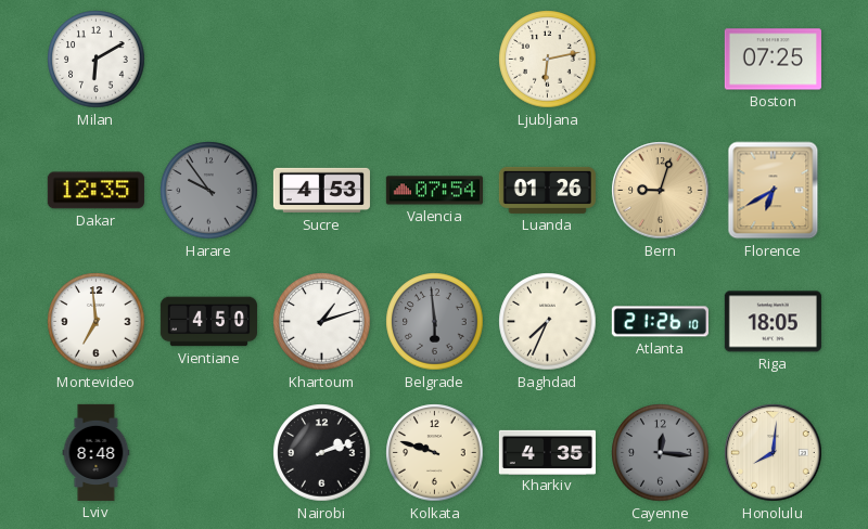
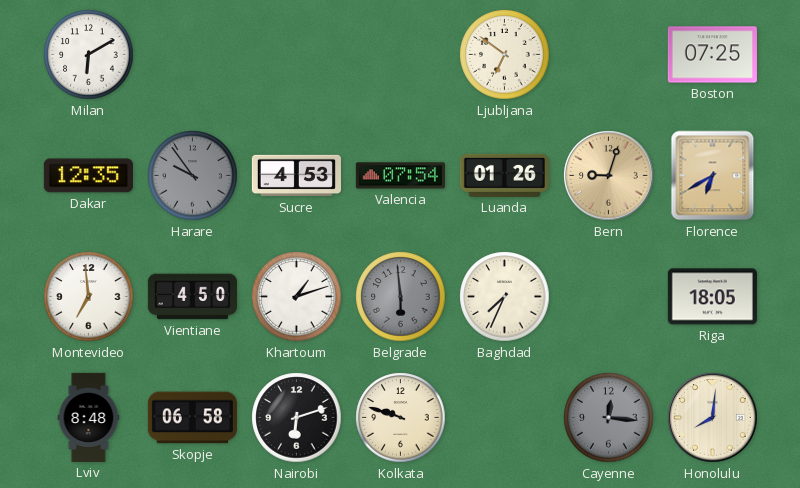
Ljubljana: 6:13 -> 6:51 (505, 55)
Atlanta: 21:26 -> none (660, 322)
Skopje: none -> 06:58 (192, 418)
Nairobi: 2:12 -> 6:12 (297, 418)
Kharkiv: 4:35 -> none (547, 452)
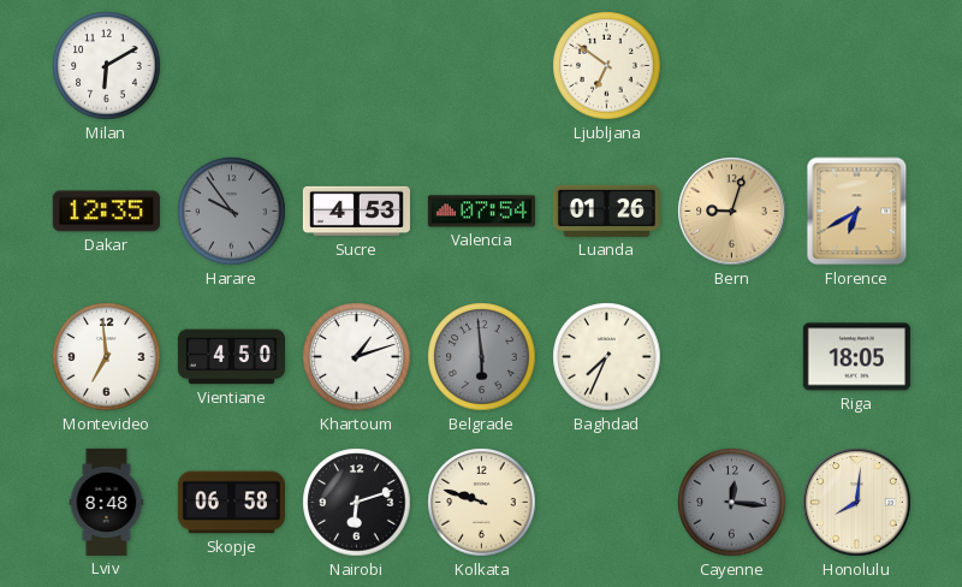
Boston: 07:25 -> none (712, 55)
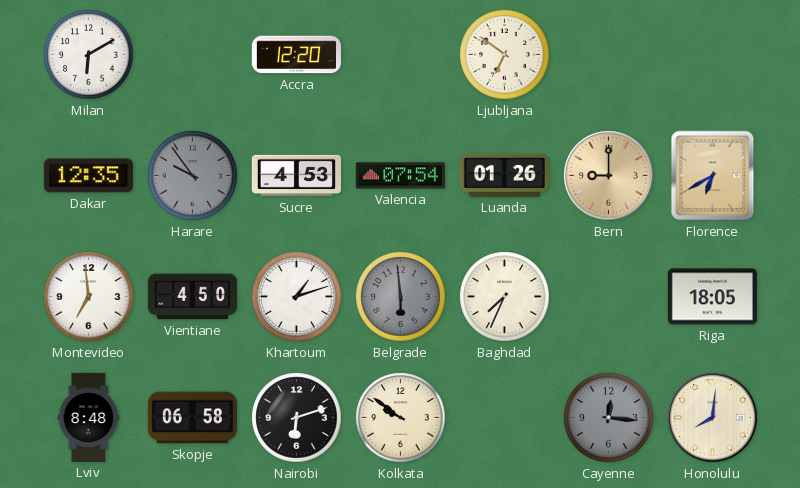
Accra: none -> 12:20 (296, 55)
Bern: 9:03 -> 9:00 (609, 176)
Kolkata: 9:48 -> 9:51 (401, 418)
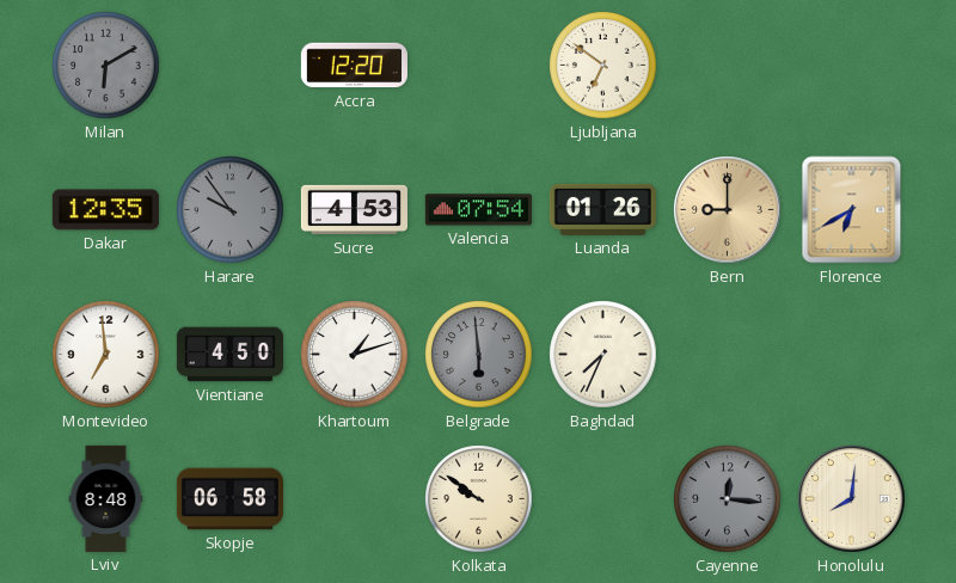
Milan dial: white -> grey (106, 66)
Riga: 18:05 -> none (712, 297)
Nairobi: 6:12 -> none (297, 418)
